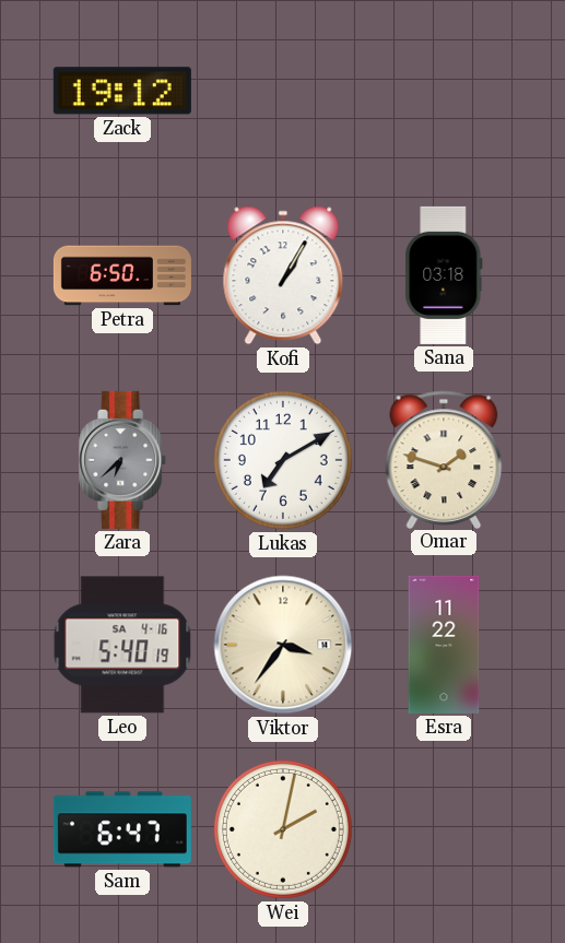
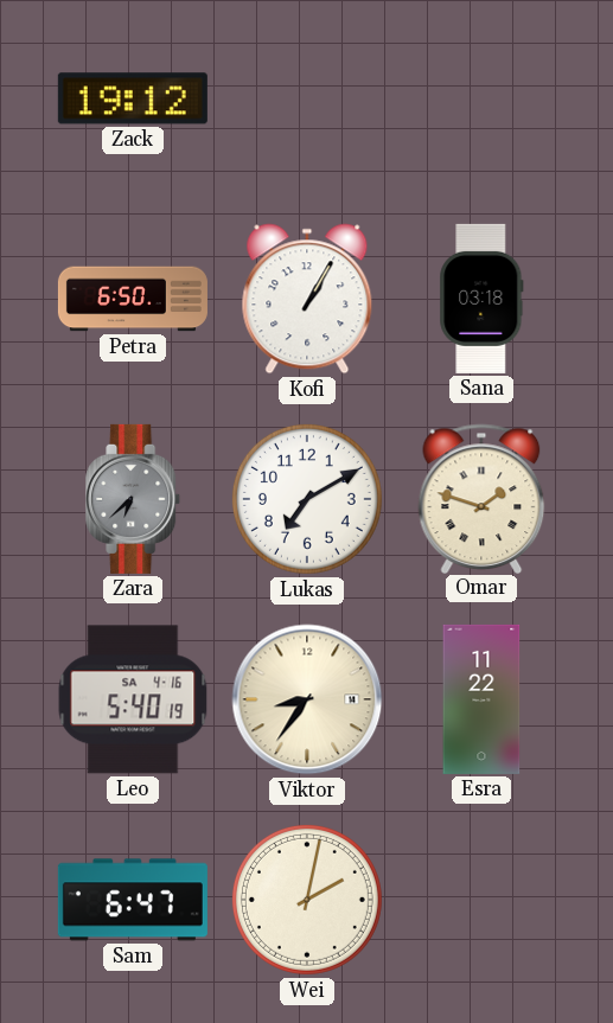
Viktor: 3:36 -> 8:36 (307, 699)
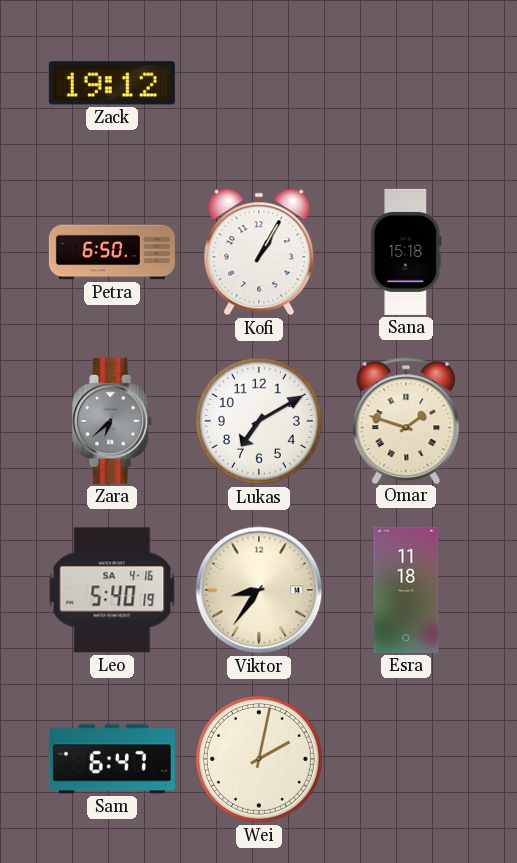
Sana: 03:18 -> 15:18 (406, 252)
Esra: 11:22 -> 11:18 (406, 590)
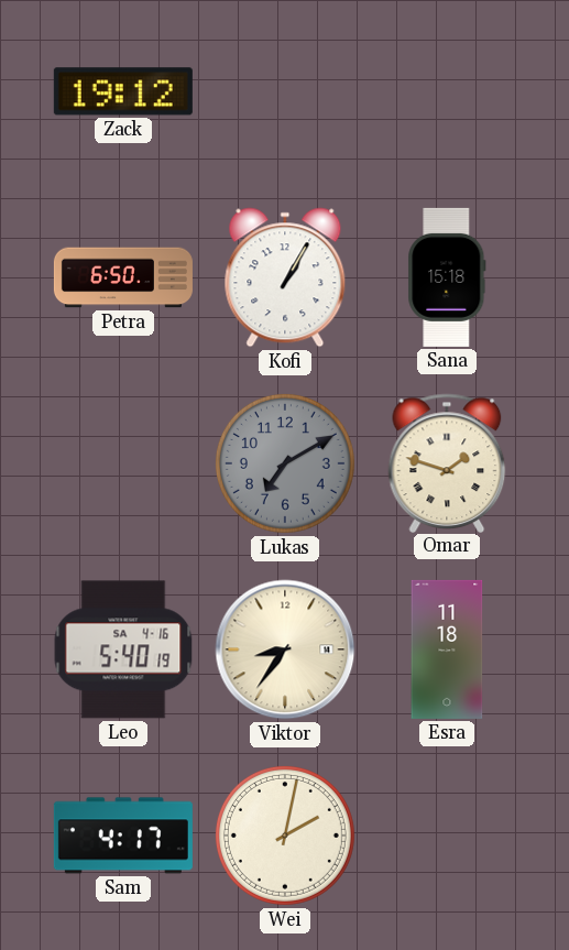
Zara: 6:38 -> none (113, 421)
Lukas dial: white -> grey (285, 463)
Sam: 6:47 -> 4:17 (123, 836)
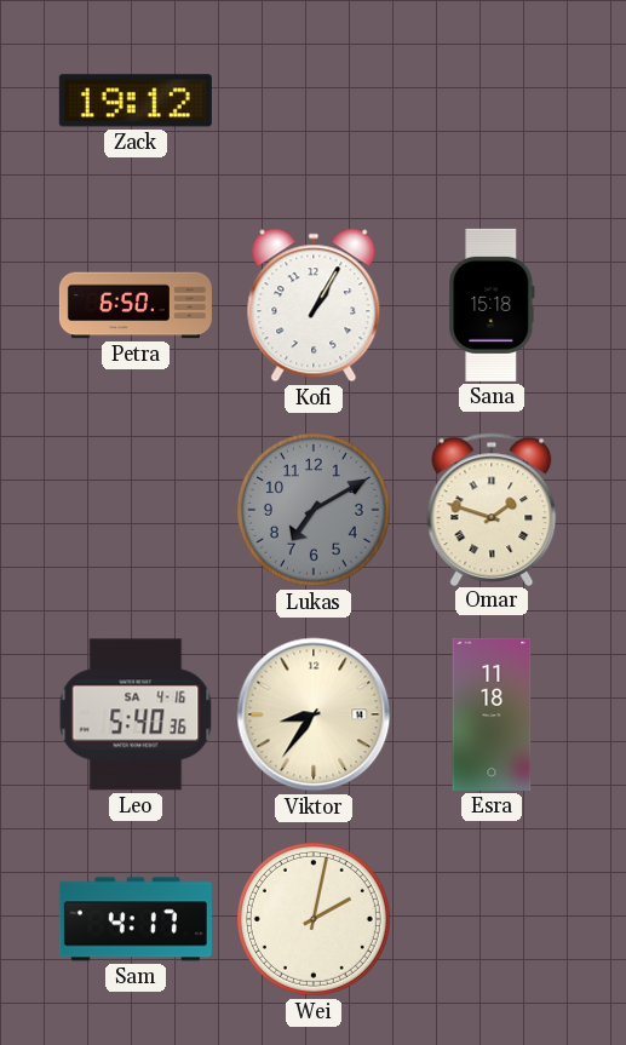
Leo: 5:40:19 -> 5:40:36 (136, 714)
